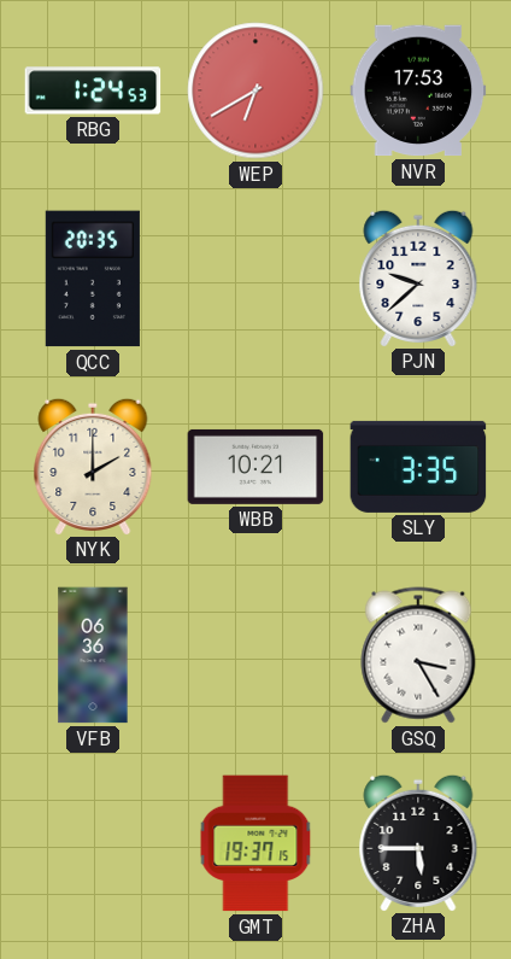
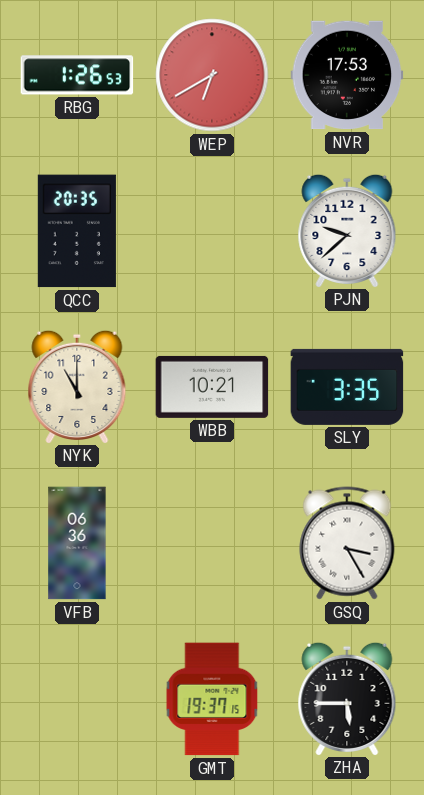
RBG: 1:24 -> 1:26 (77, 75)
NYK: 2:00 -> 11:00 (77, 386)
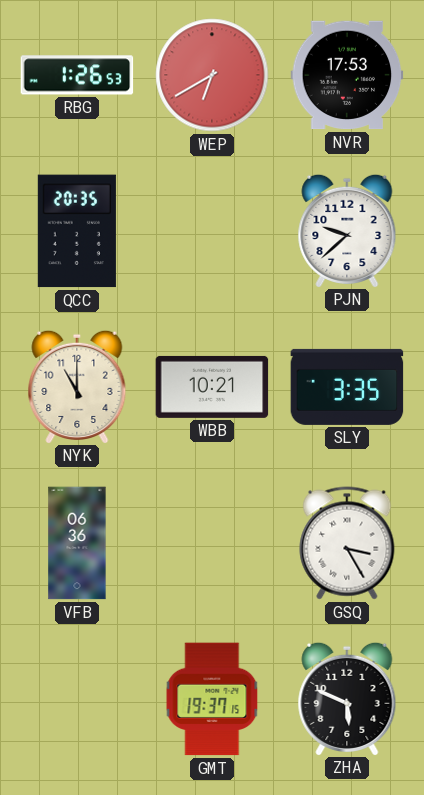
ZHA: 5:45 -> 5:49 (347, 698)
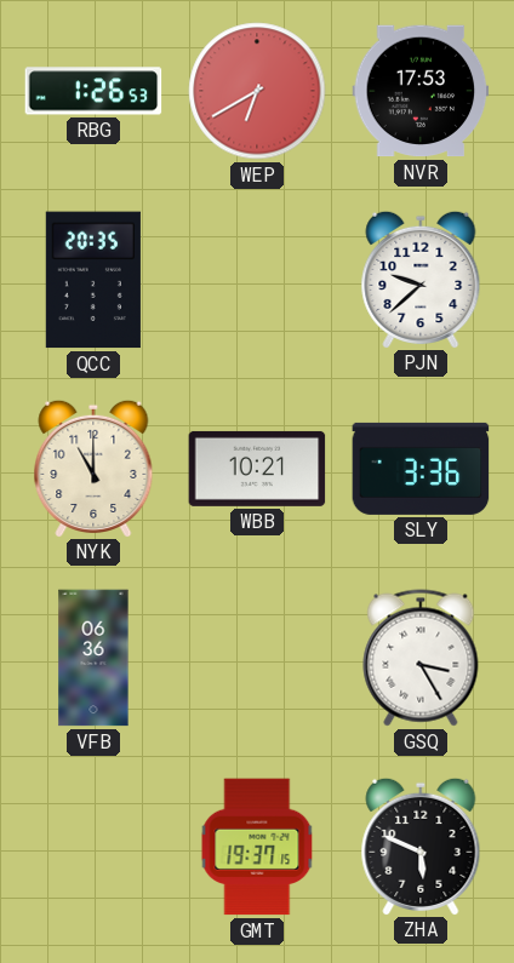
SLY: 3:35 -> 3:36 (421, 469)
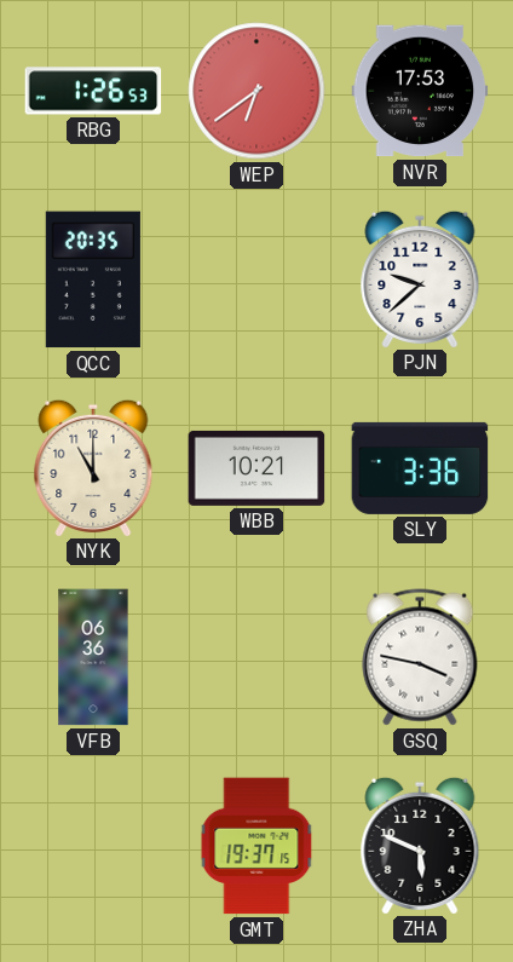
WEP: 6:40 -> 6:39 (256, 91)
GSQ: 3:25 -> 3:47 (420, 657)
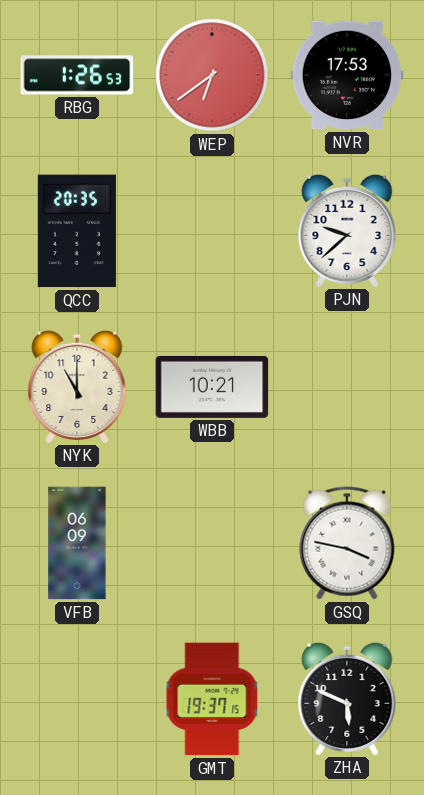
SLY: 3:36 -> none (420, 468)
VFB: 06:36 -> 06:09 (77, 543)
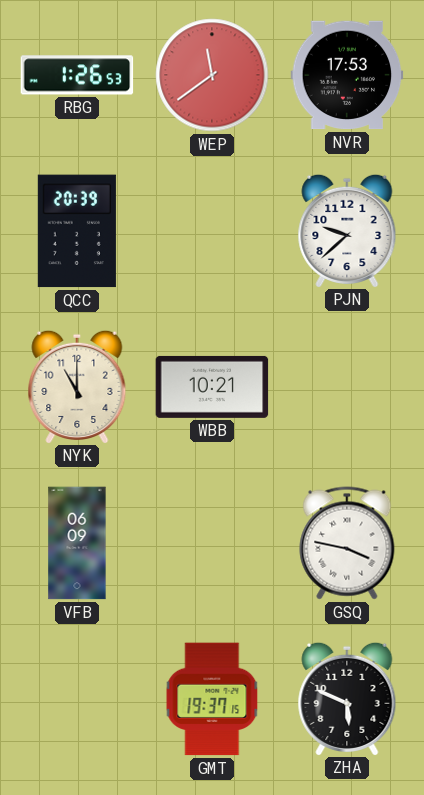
WEP: 6:39 -> 11:39 (212, 75)
QCC: 20:35 -> 20:39 (77, 231)
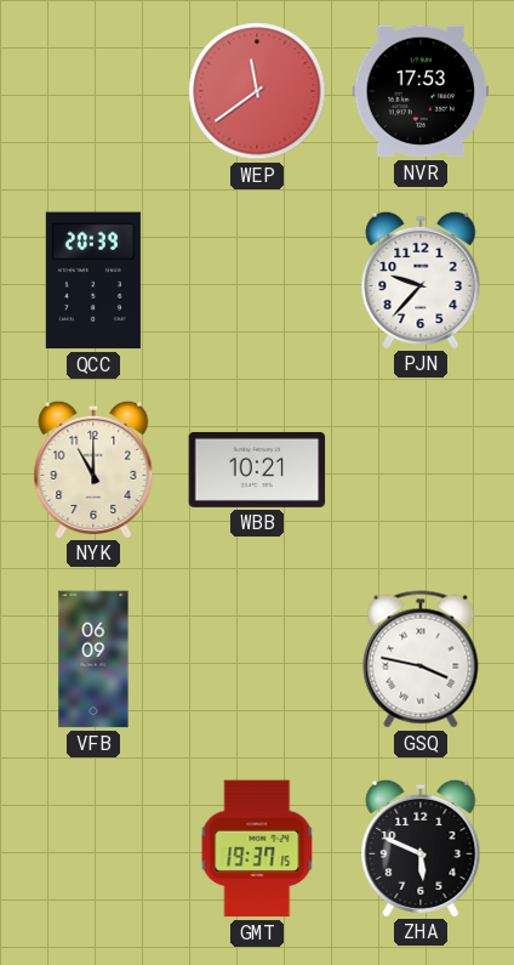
RBG: 1:26 -> none (77, 75)
PJN: 9:38 -> 9:37 (421, 279)
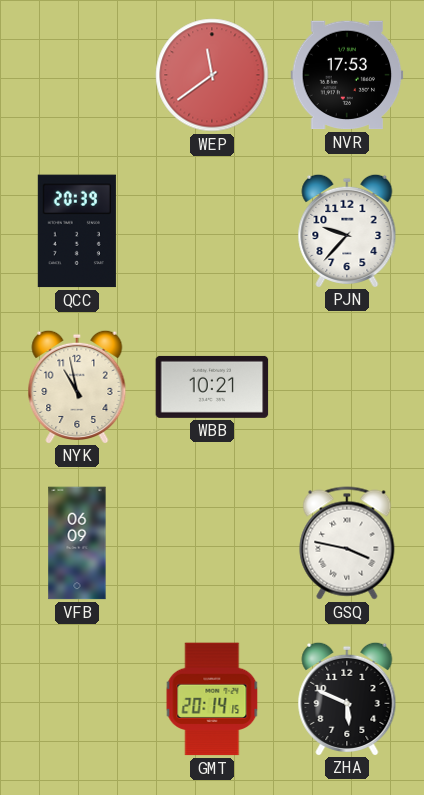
NYK: 11:00 -> 10:58 (77, 386)
GMT: 19:37 -> 20:14 (212, 699)
